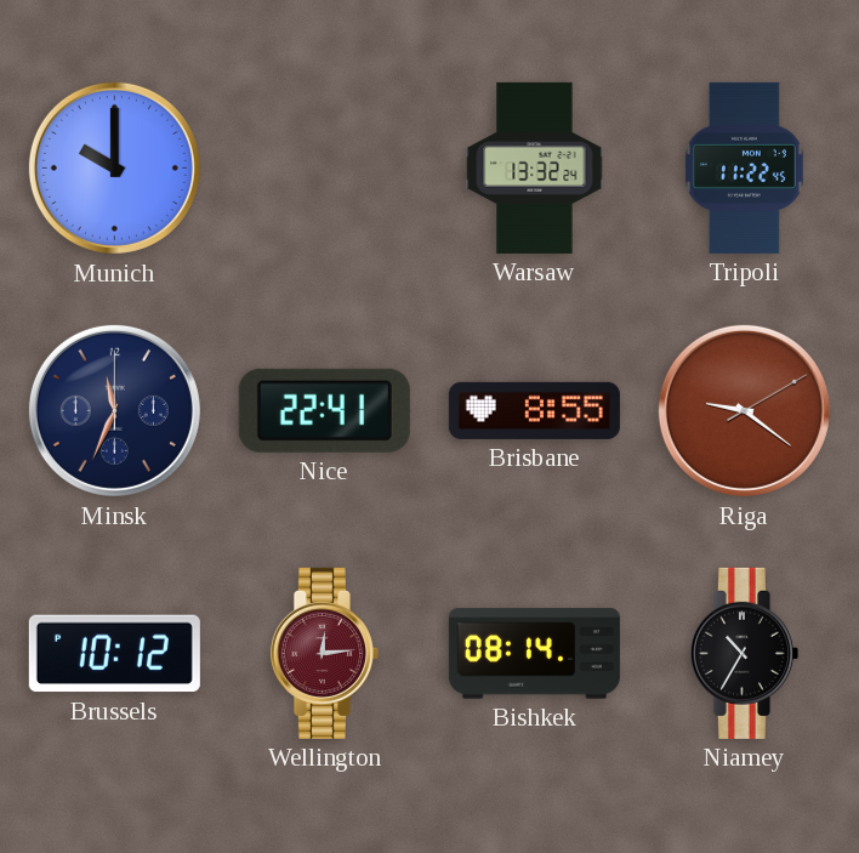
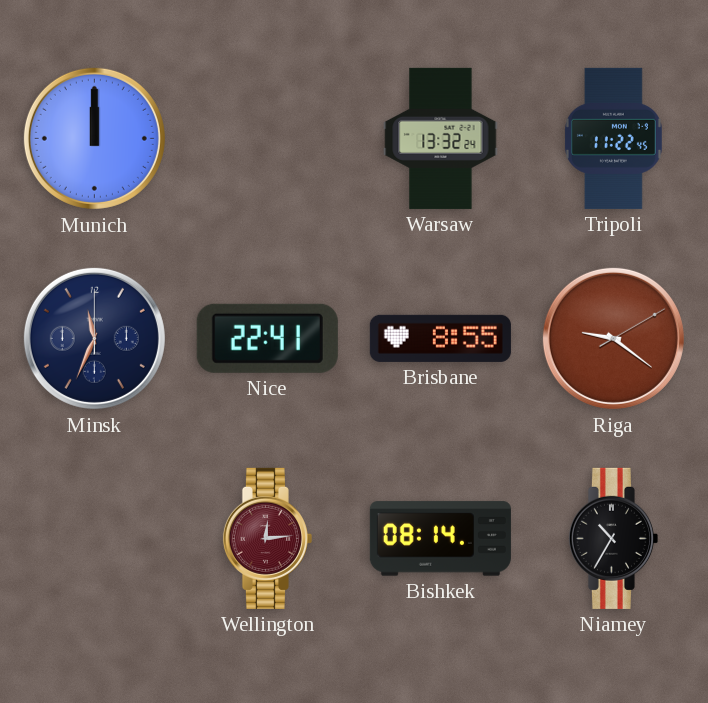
Munich: 10:00 -> 12:00 (94, 138)
Brussels: 10:12 -> none (114, 654)
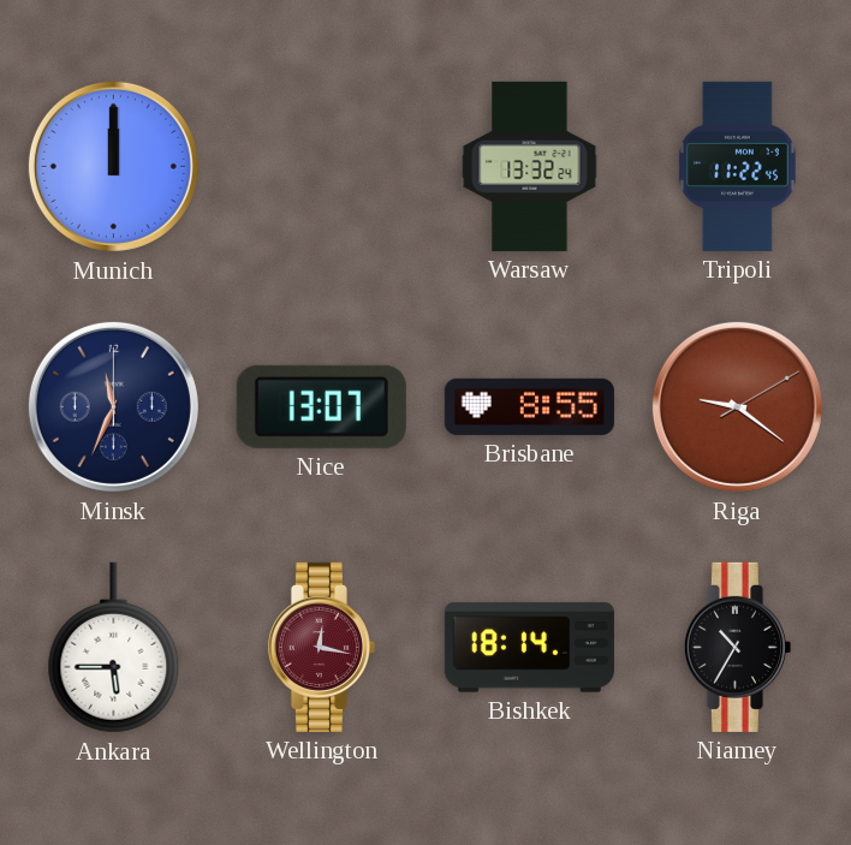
Nice: 22:41 -> 13:07 (321, 406)
Ankara: none -> 5:45 (114, 648)
Wellington: 12:14 -> 12:17 (321, 647)
Bishkek: 08:14 -> 18:14 (529, 648)
